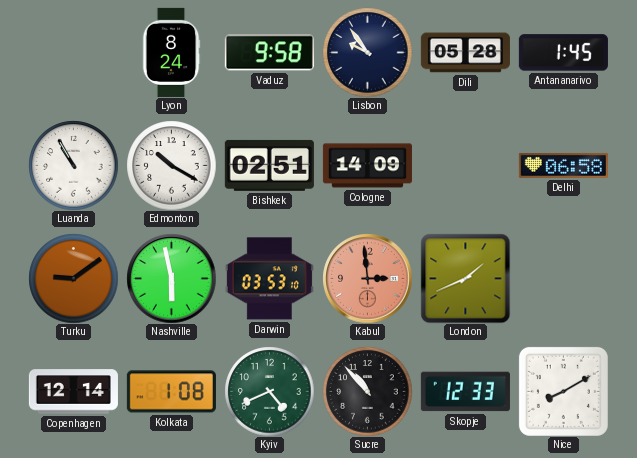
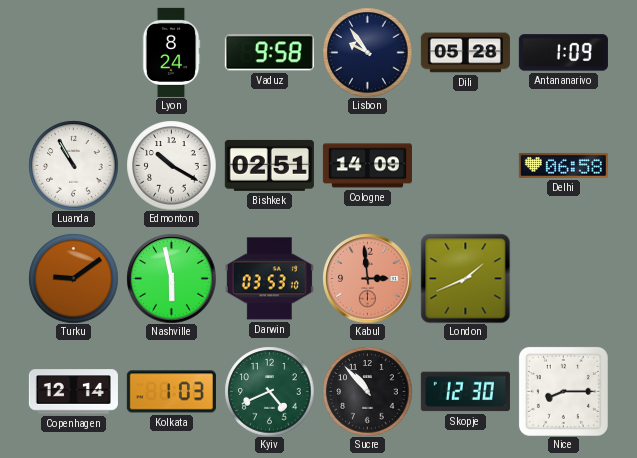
Antananarivo: 1:45 -> 1:09 (563, 53)
Kolkata: 1:08 -> 1:03 (171, 392)
Skopje: 12:33 -> 12:30 (465, 392)
Nice: 8:10 -> 8:15 (563, 391)
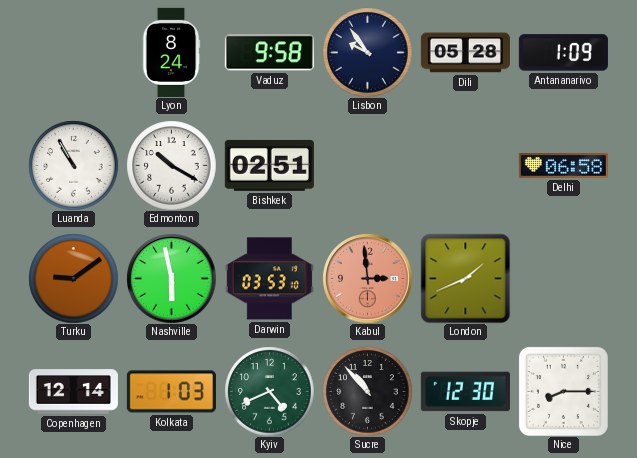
Cologne: 14:09 -> none (367, 166)
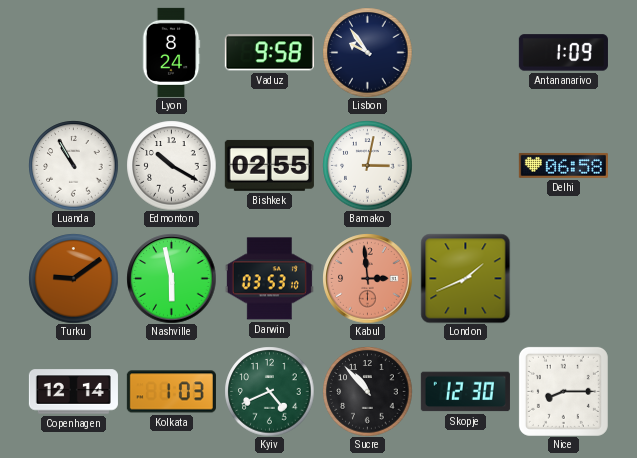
Dili: 05:28 -> none (465, 53)
Bishkek: 02:51 -> 02:55 (269, 165)
Bamako: none -> 3:02 (367, 165)
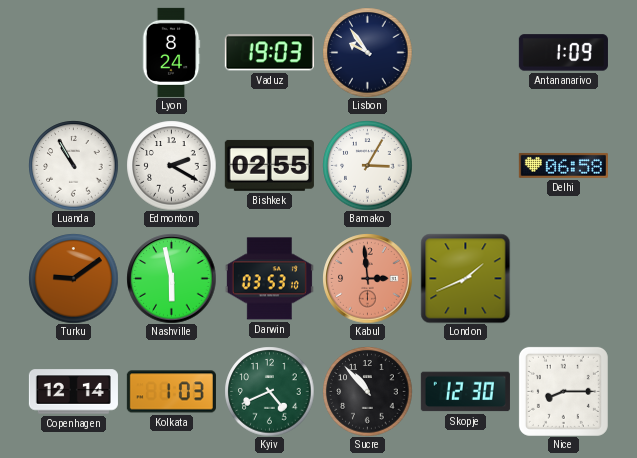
Vaduz: 9:58 -> 19:03 (269, 53)
Edmonton: 10:20 -> 2:20 (171, 165)
Bamako: 3:02 -> 3:05 (367, 165)
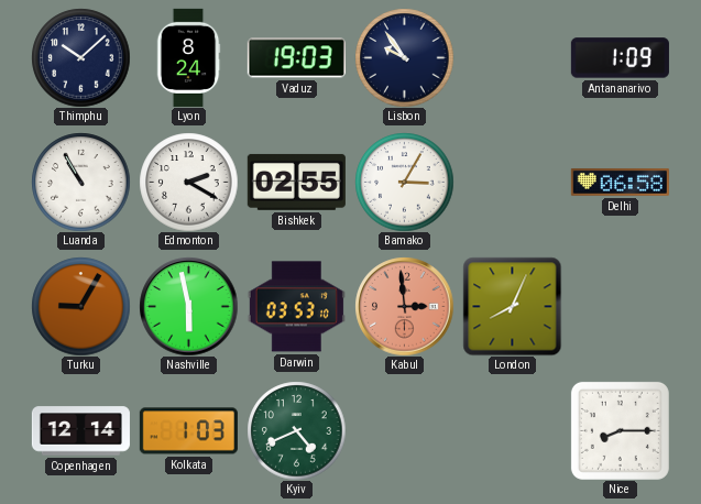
Thimphu: none -> 10:08 (80, 57)
Turku: 9:09 -> 9:05 (80, 306)
London: 1:41 -> 8:04 (512, 306)
Sucre: 10:53 -> none (367, 391)
Skopje: 12:30 -> none (465, 392)
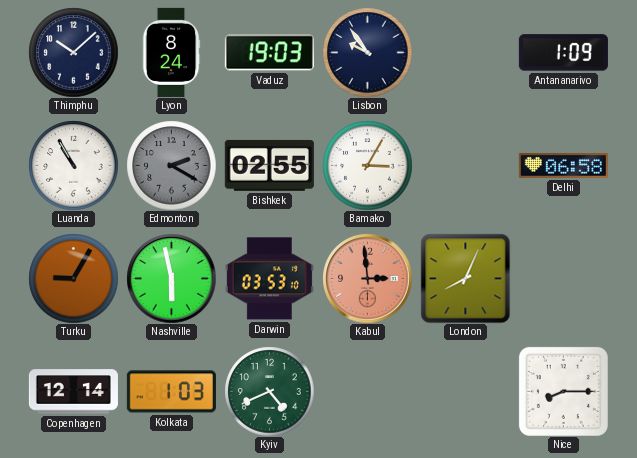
Edmonton dial: white -> grey (171, 165)
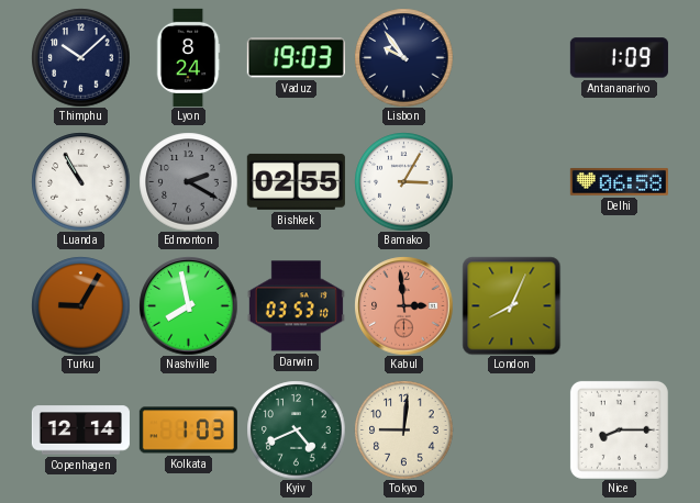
Nashville: 5:58 -> 7:58 (188, 305)
Tokyo: none -> 9:01 (403, 429)
